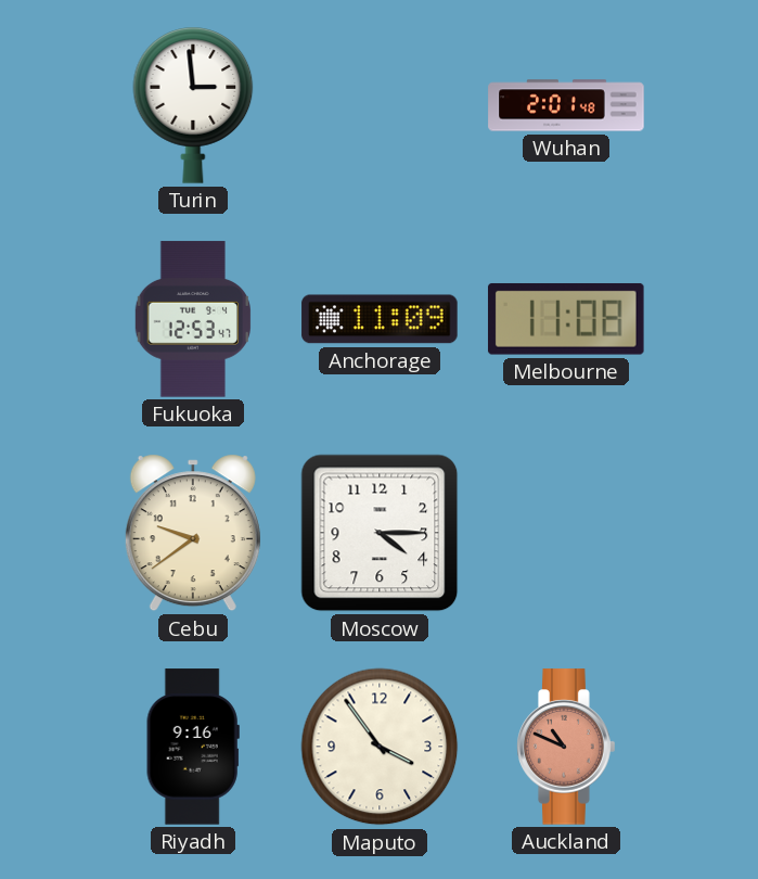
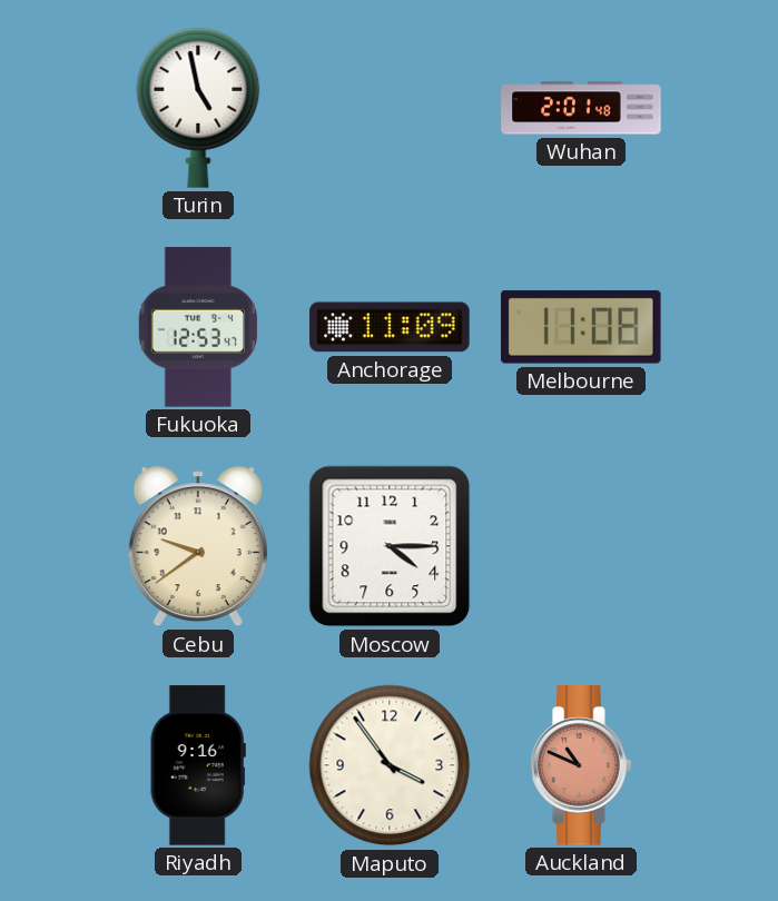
Turin: 2:59 -> 4:58 (198, 108)
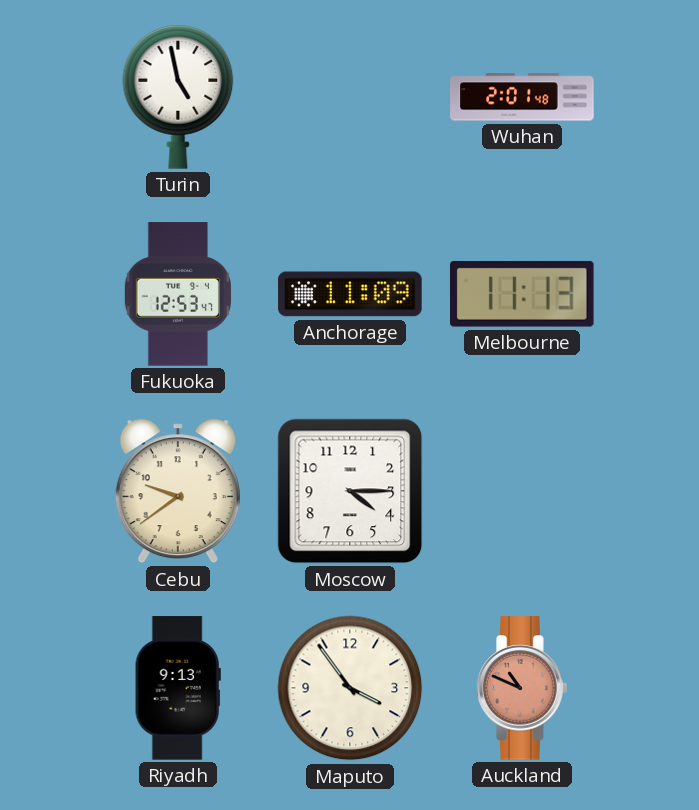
Melbourne: 11:08 -> 11:13 (522, 294)
Riyadh: 9:16 -> 9:13 (178, 688)
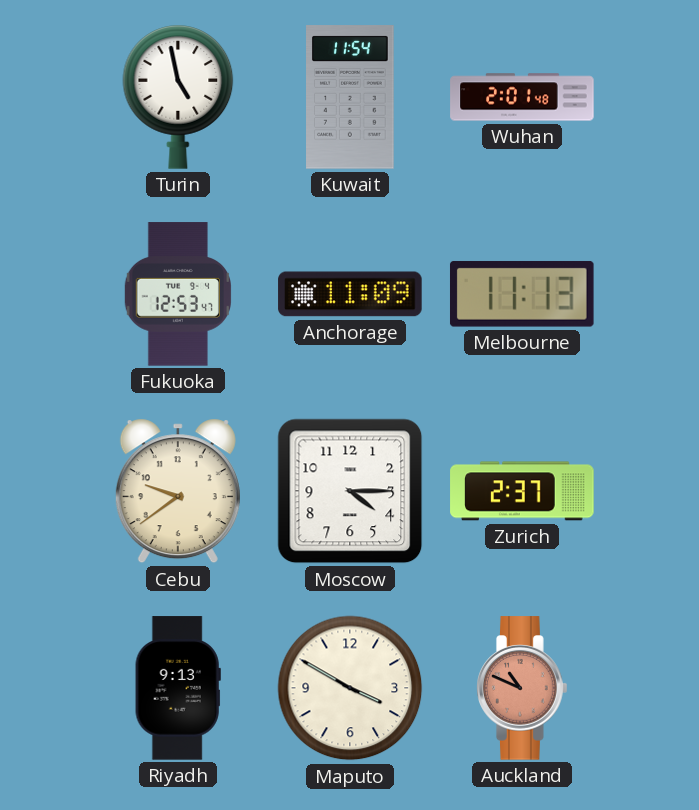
Kuwait: none -> 11:54 (350, 97)
Zurich: none -> 2:37 (522, 491)
Maputo: 3:54 -> 3:50 (350, 688)
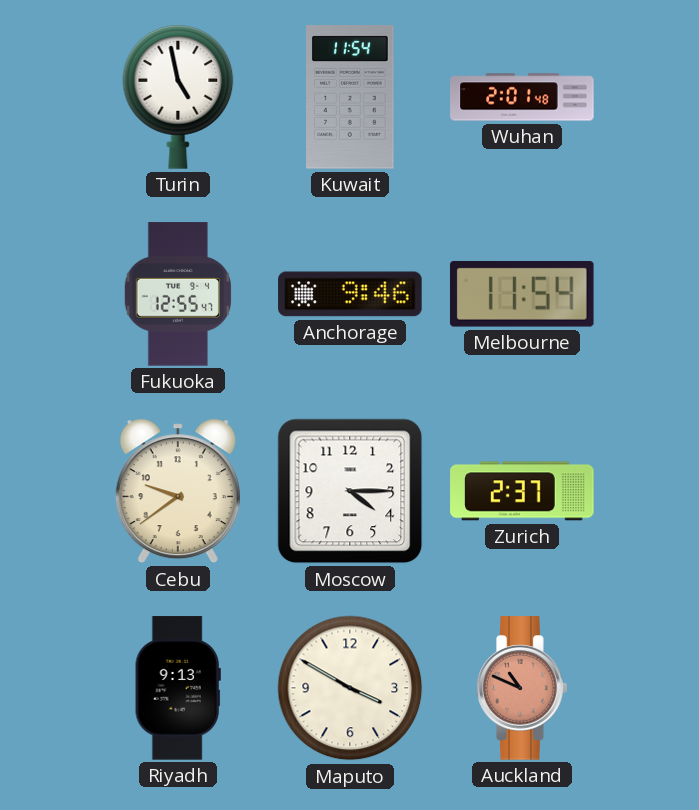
Fukuoka: 12:53 -> 12:55 (178, 294)
Anchorage: 11:09 -> 9:46 (350, 294)
Melbourne: 11:13 -> 11:54 (522, 294)
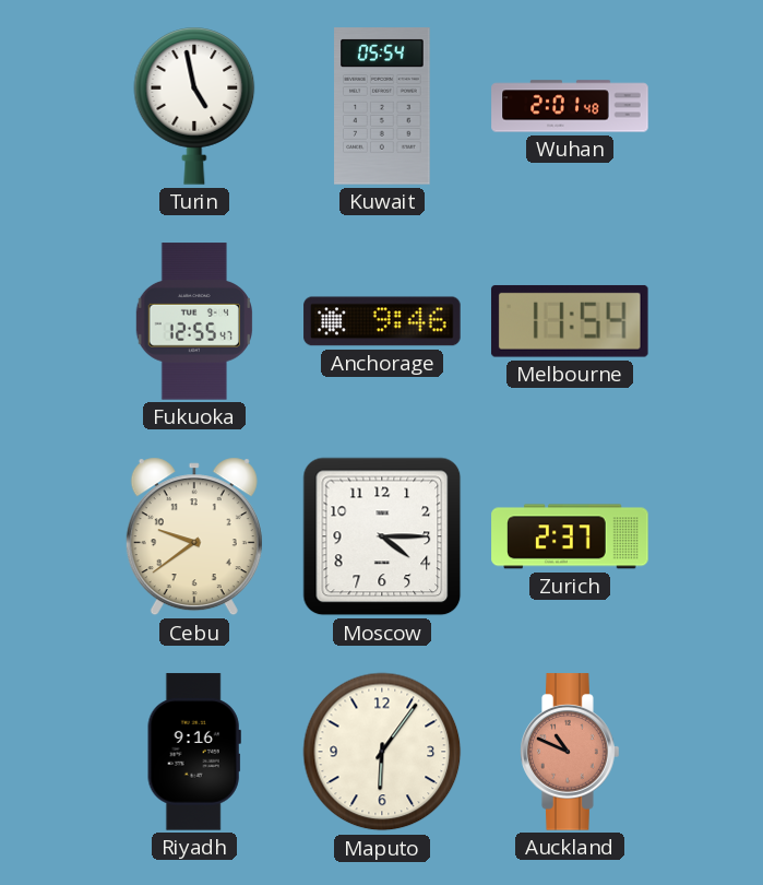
Kuwait: 11:54 -> 05:54 (382, 106)
Riyadh: 9:13 -> 9:16 (194, 752)
Maputo: 3:50 -> 6:06 (382, 752)
